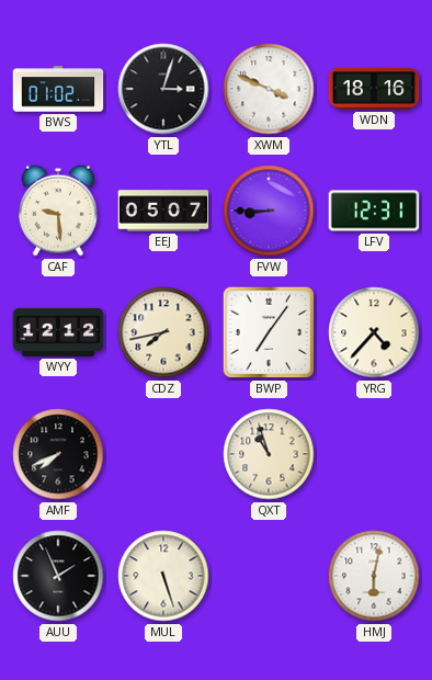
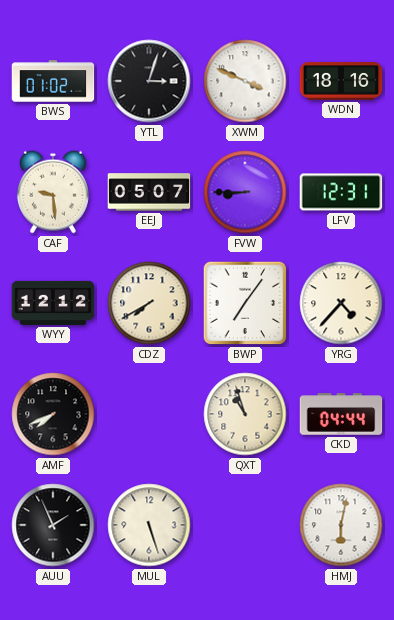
CDZ: 7:43 -> 7:40 (149, 303)
CKD: none -> 04:44 (341, 414)
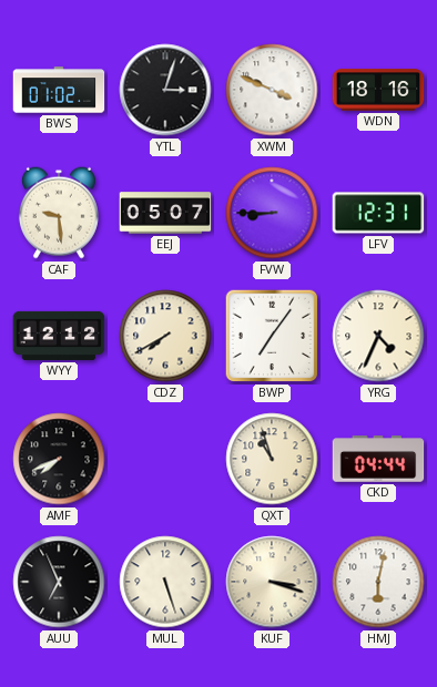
YRG: 4:37 -> 4:34 (378, 336)
AUU: 1:56 -> 6:56 (59, 582)
KUF: none -> 3:18 (272, 582)
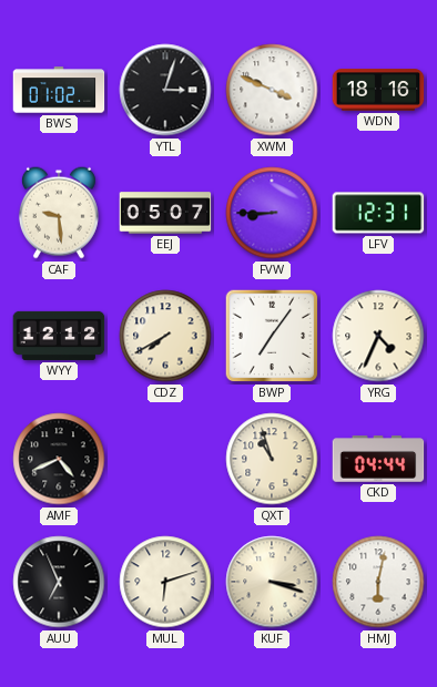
AMF: 7:41 -> 4:41 (59, 459)
MUL: 5:27 -> 6:12 (165, 582)
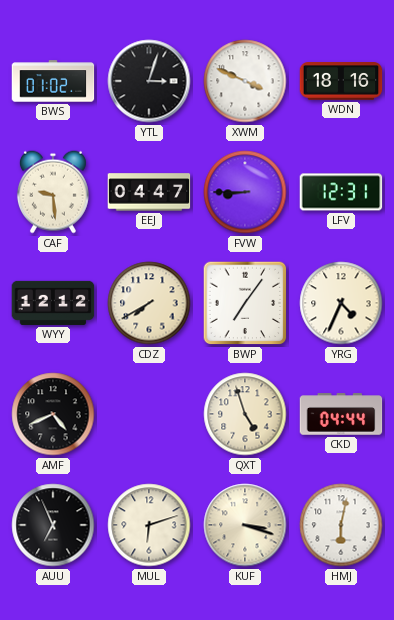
EEJ: 05:07 -> 04:47 (149, 192)
QXT: 10:57 -> 4:57 (245, 414)
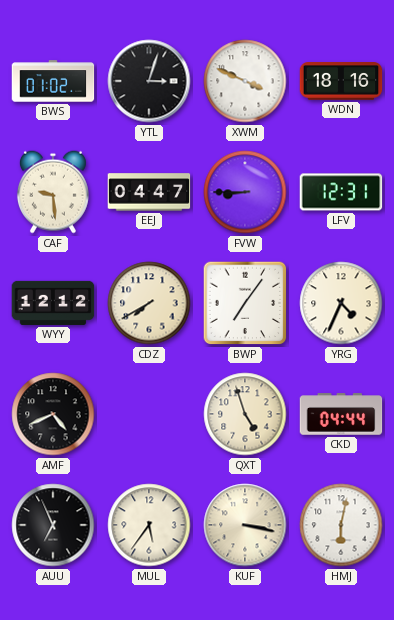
MUL: 6:12 -> 5:36 (149, 525)
KUF: 3:18 -> 3:17 (245, 525)
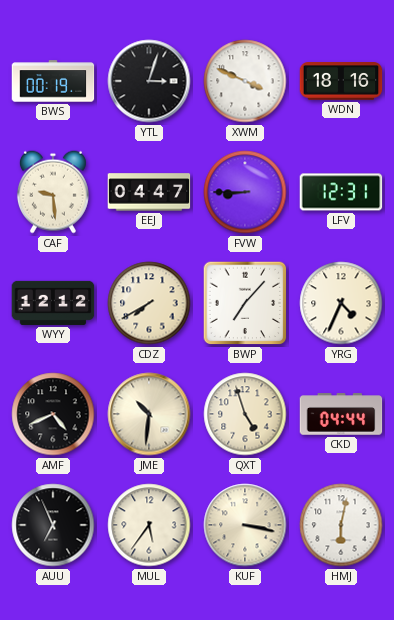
BWS: 01:02 -> 00:19 (53, 81)
BWP: 7:06 -> 7:07 (245, 303)
JME: none -> 10:31 (149, 414)
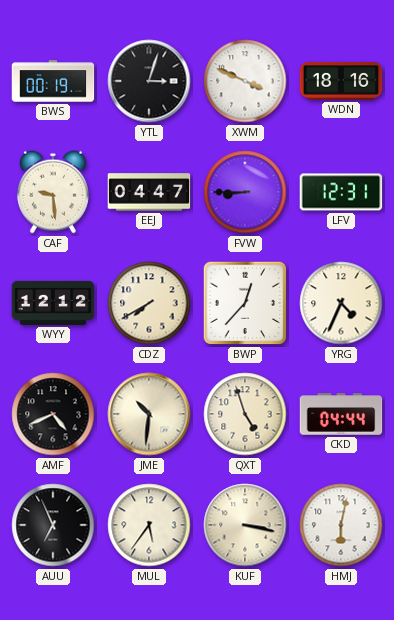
BWP: 7:07 -> 12:37 (245, 303)
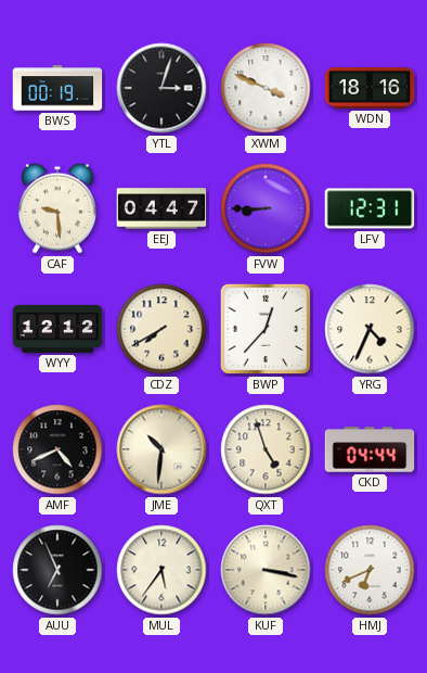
HMJ: 6:02 -> 6:41 (370, 570)
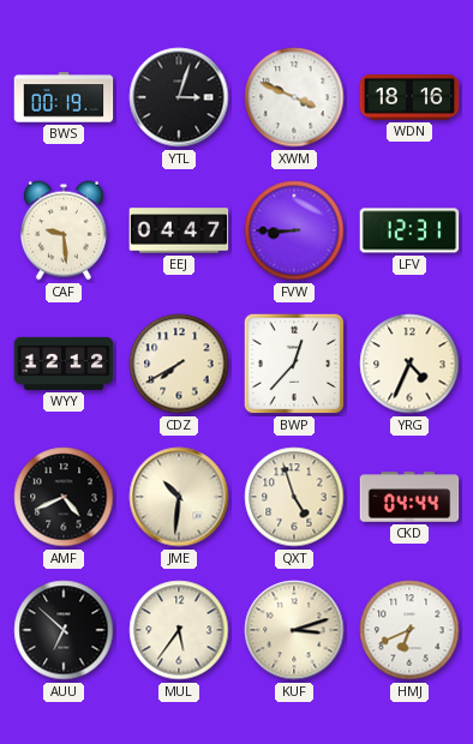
AUU: 6:56 -> 6:52 (64, 630)
KUF: 3:17 -> 3:12 (294, 630)
